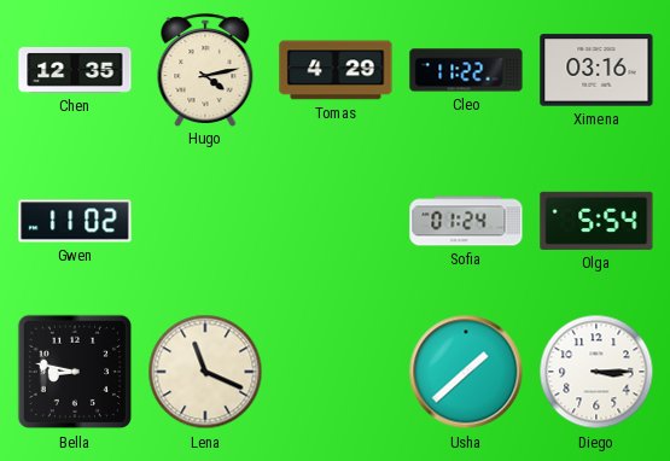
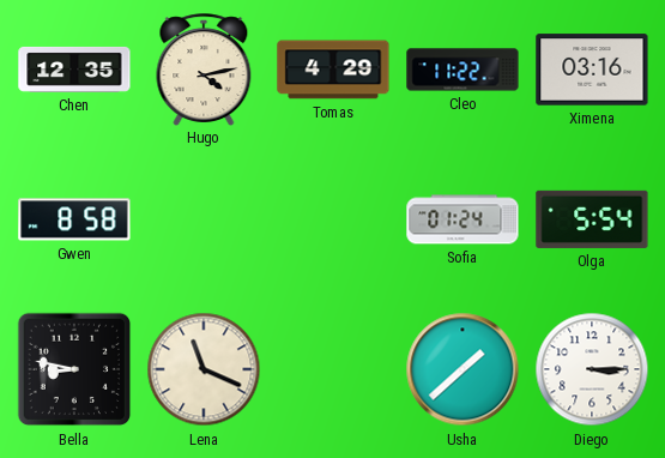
Gwen: 11:02 -> 8:58 (74, 219)
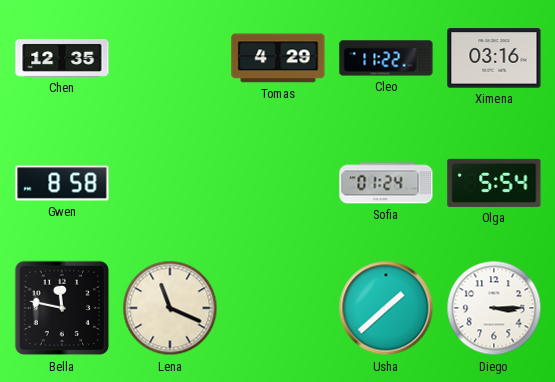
Hugo: 4:13 -> none (204, 70)
Bella: 8:47 -> 11:47 (62, 308)
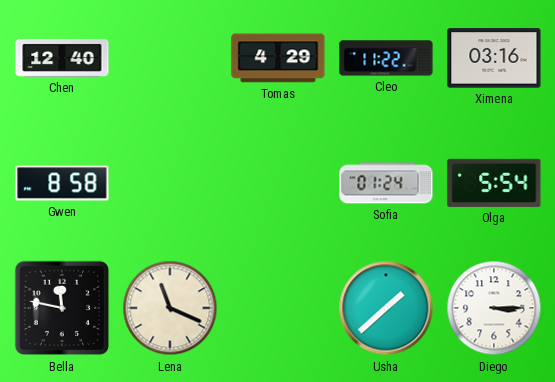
Chen: 12:35 -> 12:40 (62, 58)
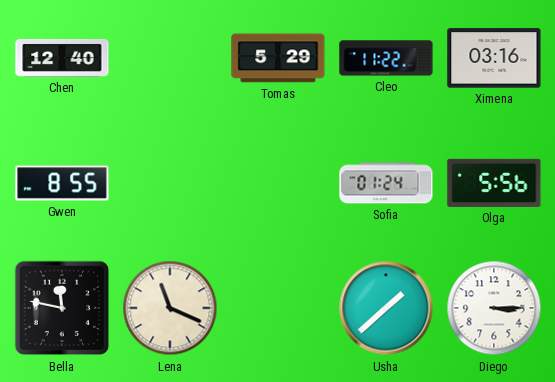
Tomas: 4:29 -> 5:29 (278, 58)
Gwen: 8:58 -> 8:55 (62, 183)
Olga: 5:54 -> 5:56 (494, 183)
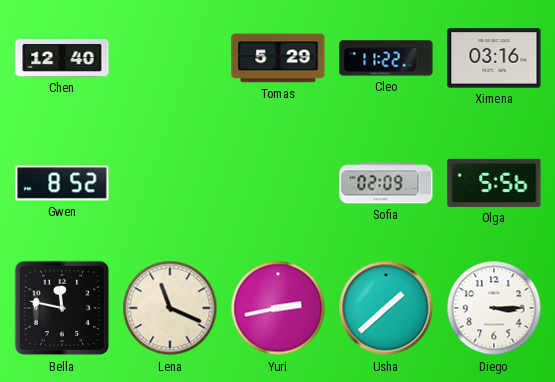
Gwen: 8:55 -> 8:52 (62, 183)
Sofia: 01:24 -> 02:09 (386, 183)
Yuri: none -> 2:43 (278, 308)
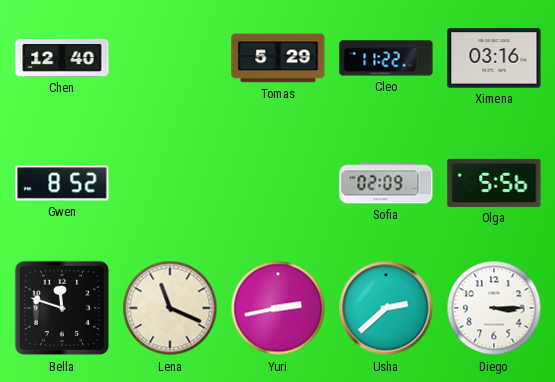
Bella: 11:47 -> 11:48 (62, 308)
Usha: 1:38 -> 2:38 (386, 308)
